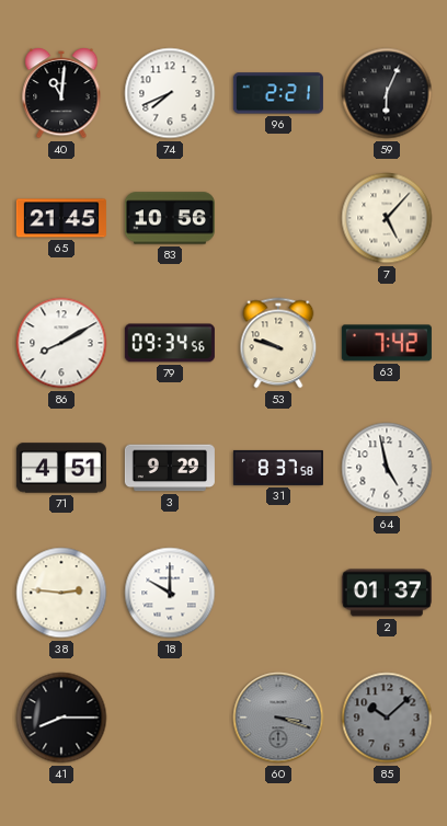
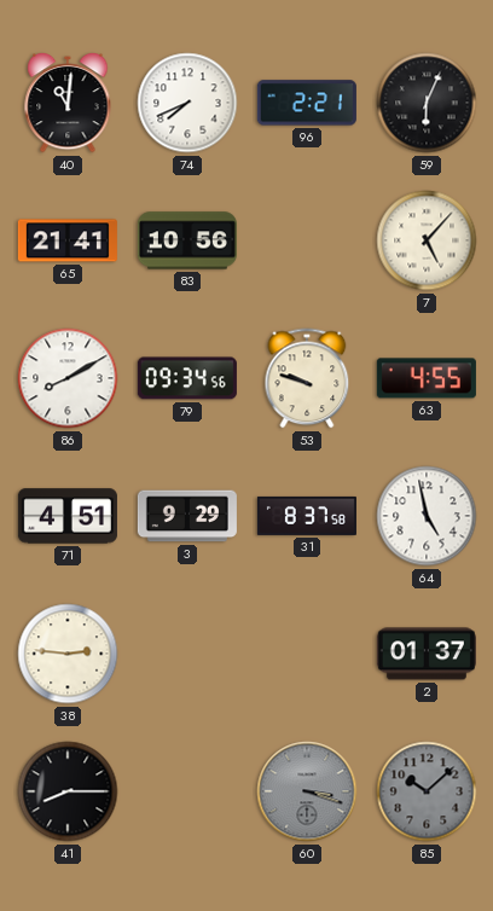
65: 21:45 -> 21:41 (68, 240)
63: 7:42 -> 4:55 (427, 378)
18: 10:00 -> none (170, 593)
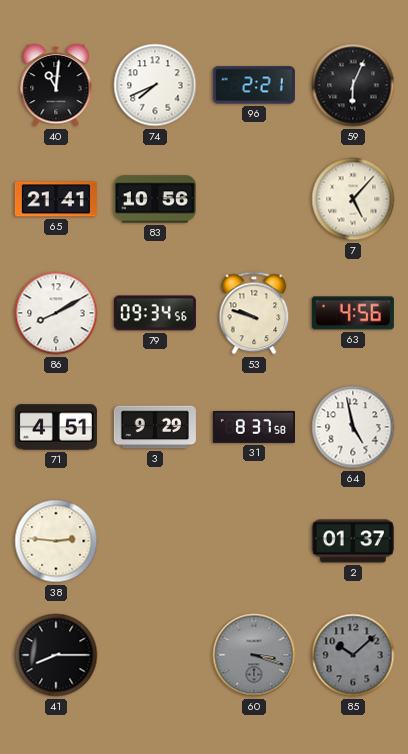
63: 4:55 -> 4:56 (353, 313)
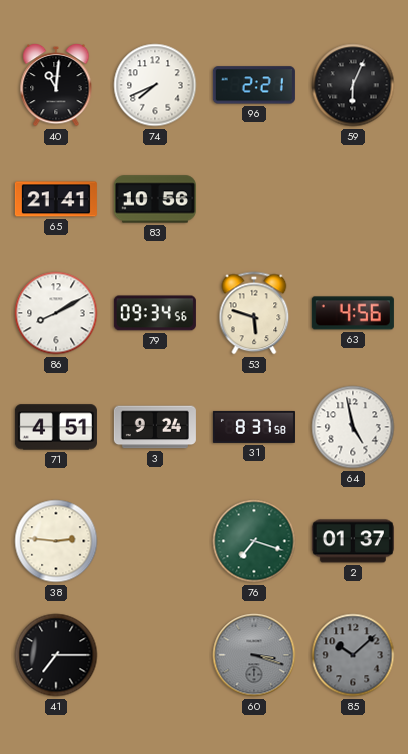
7: 5:07 -> none (353, 199)
53: 9:48 -> 5:48 (254, 313)
3: 9:29 -> 9:24 (155, 427)
76: none -> 7:18 (254, 541)
41: 8:15 -> 7:15 (56, 655)
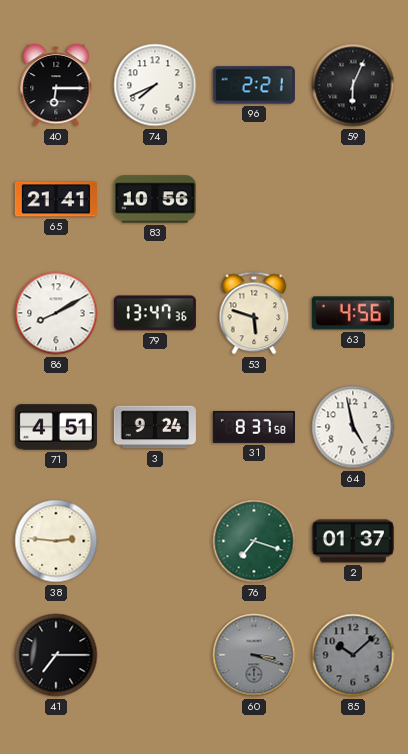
40: 11:01 -> 6:15 (56, 85)
79: 09:34 -> 13:47 (155, 313)
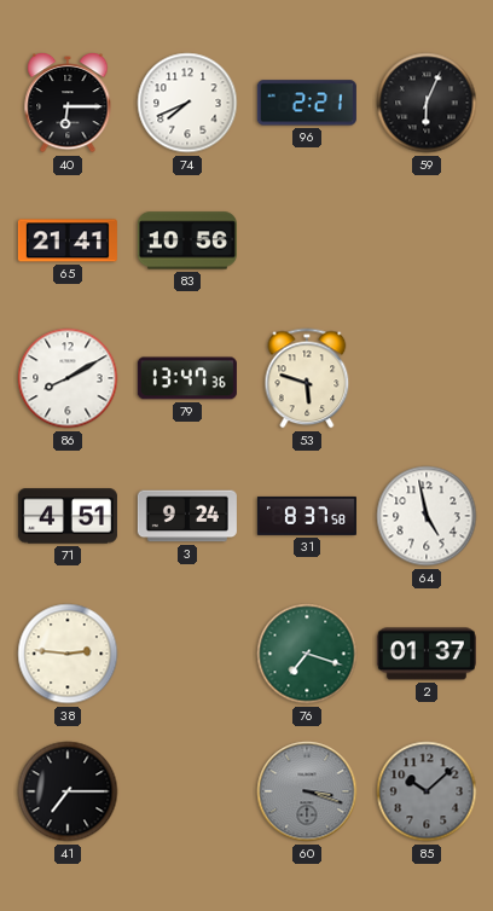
63: 4:56 -> none (353, 313)
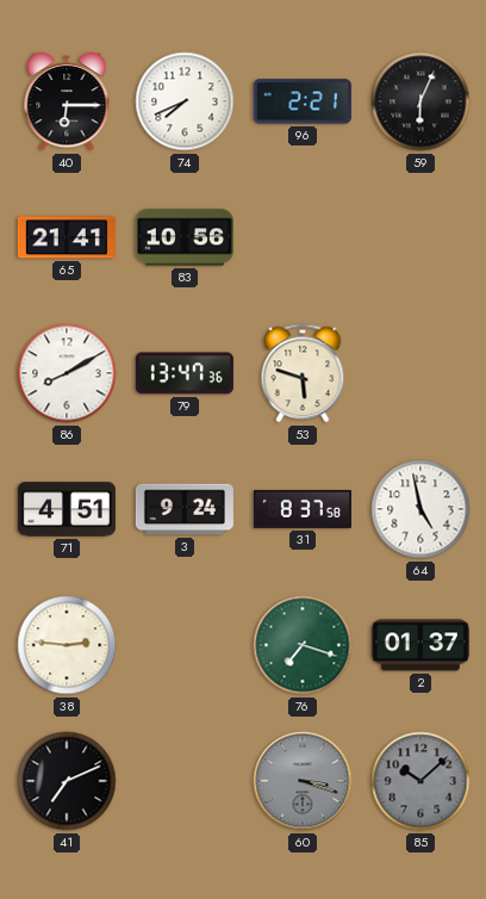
41: 7:15 -> 7:11 (67, 781)
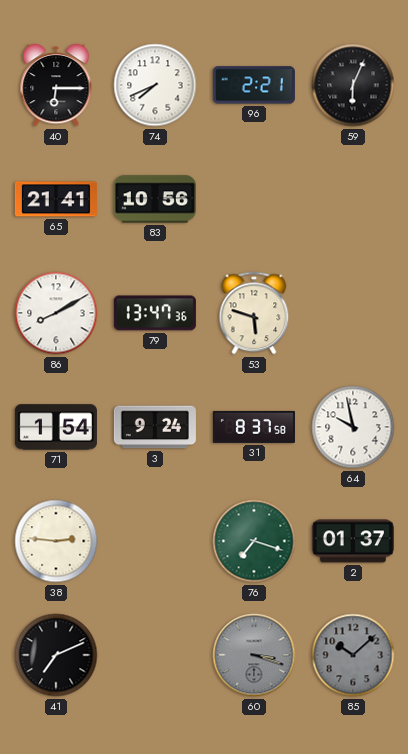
71: 4:51 -> 1:54 (56, 427)
64: 4:58 -> 9:58 (353, 427)
